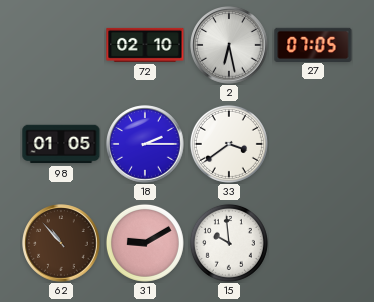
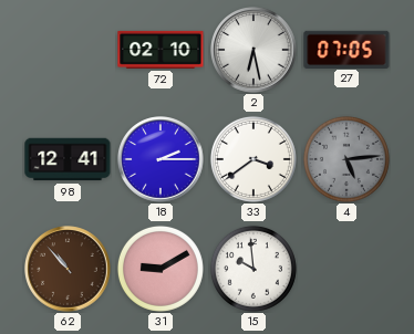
98: 01:05 -> 12:41 (68, 159)
4: none -> 5:14 (346, 159)
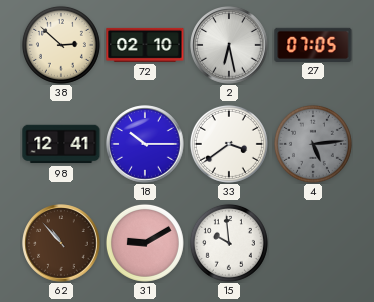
38: none -> 2:52 (61, 45)
18: 2:15 -> 10:15 (145, 144)
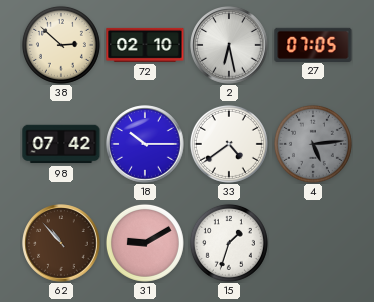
98: 12:41 -> 07:42 (61, 144)
33: 3:39 -> 4:39 (229, 144)
15: 9:59 -> 1:33 (229, 243)
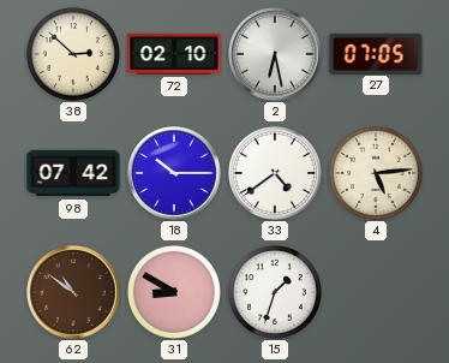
4 dial: grey -> cream (376, 173)
62: 10:53 -> 10:51 (73, 292)
31: 9:10 -> 8:50 (174, 292)
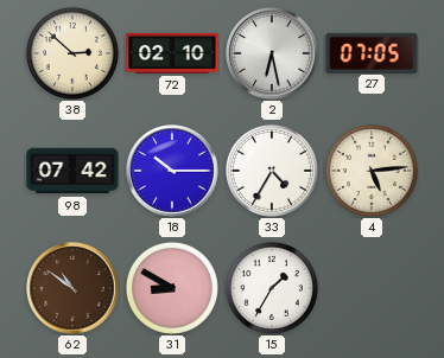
33: 4:39 -> 4:35 (272, 171)
15: 1:33 -> 1:35 (272, 288)
